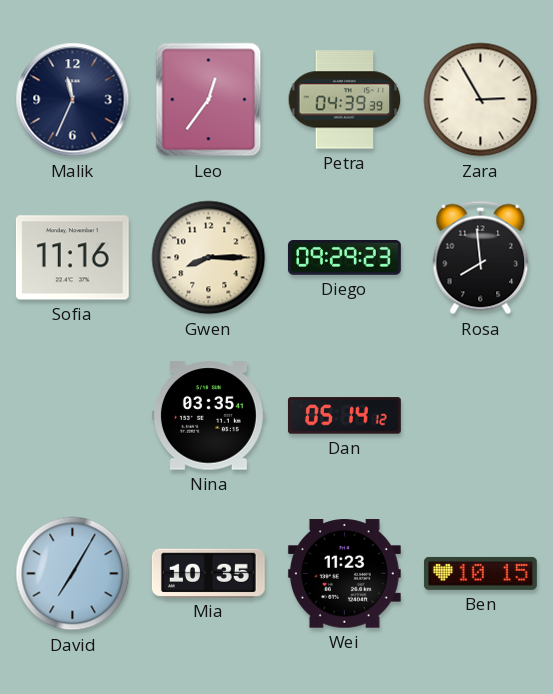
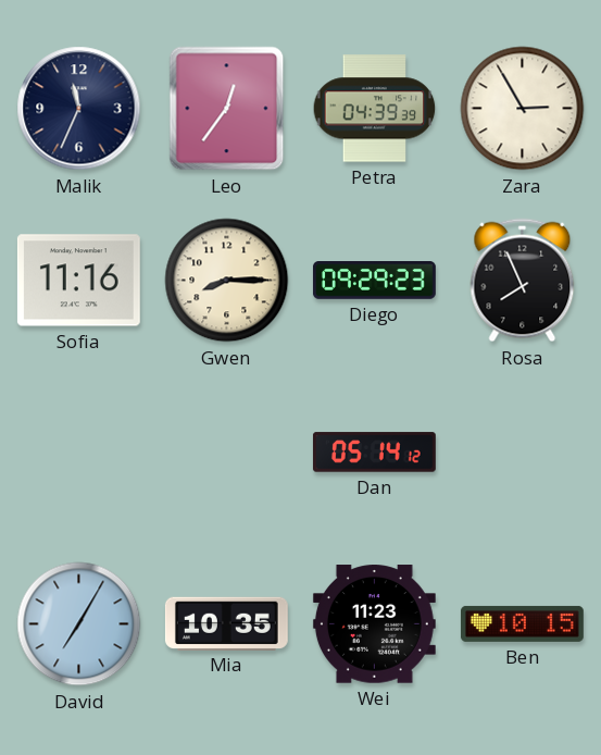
Rosa: 7:59 -> 7:56 (523, 281)
Nina: 03:35 -> none (208, 416)
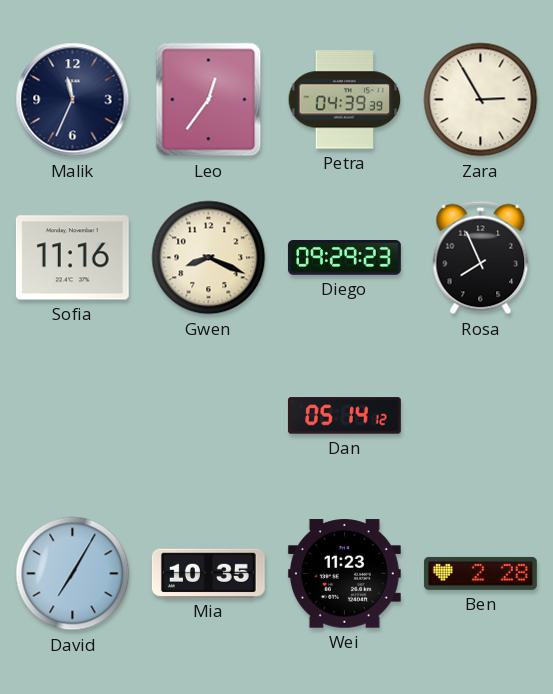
Gwen: 8:15 -> 8:19 (209, 258)
Ben: 10:15 -> 2:28 (480, 573)
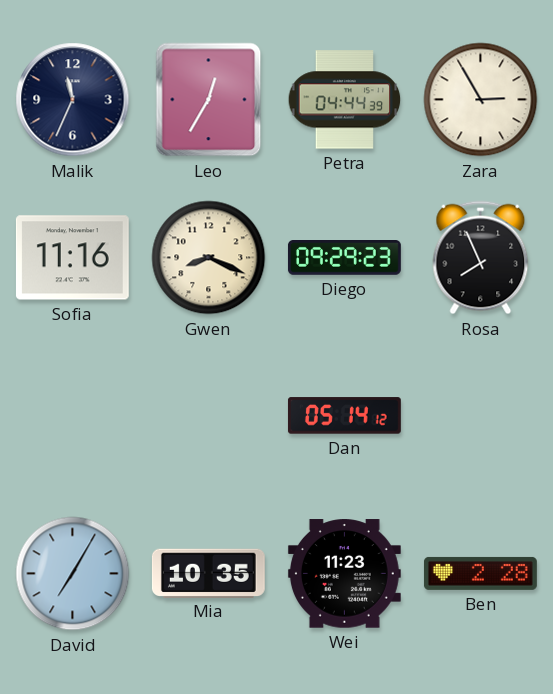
Leo: 12:36 -> 12:35 (209, 100)
Petra: 04:39 -> 04:44 (345, 100)
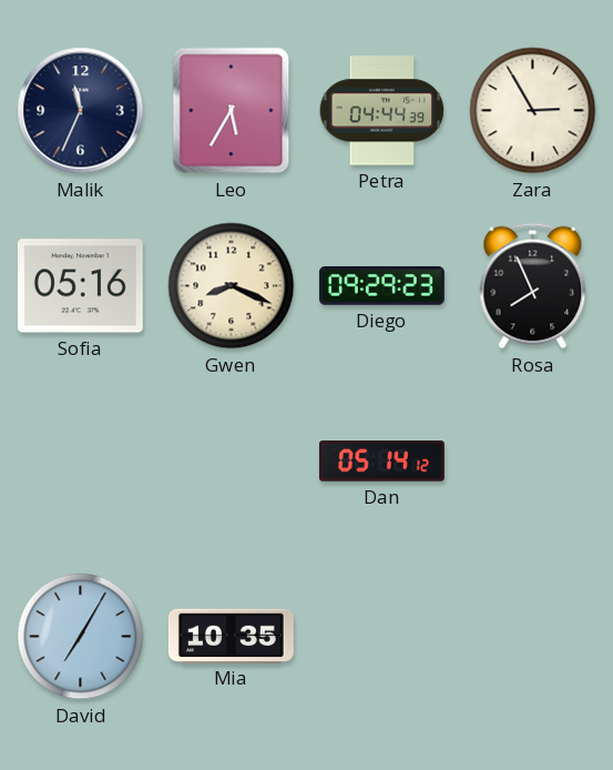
Leo: 12:35 -> 5:35 (232, 111)
Sofia: 11:16 -> 05:16 (80, 286)
Wei: 11:23 -> none (344, 574)
Ben: 2:28 -> none (480, 573)
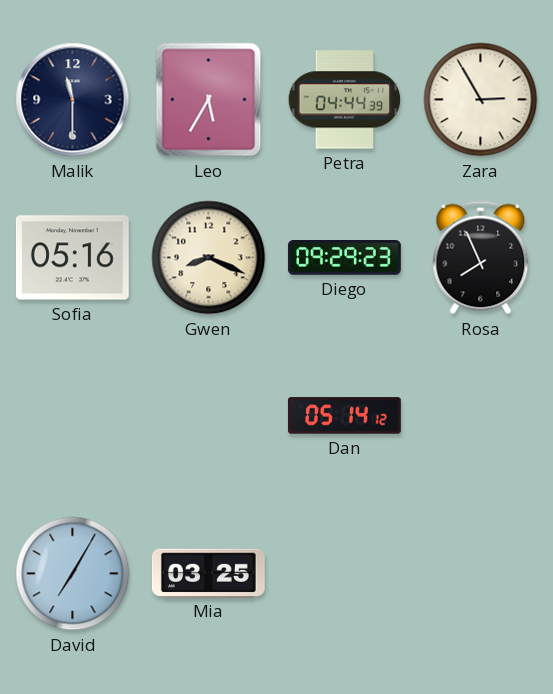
Malik: 11:34 -> 11:30 (73, 100)
Mia: 10:35 -> 03:25 (208, 573)
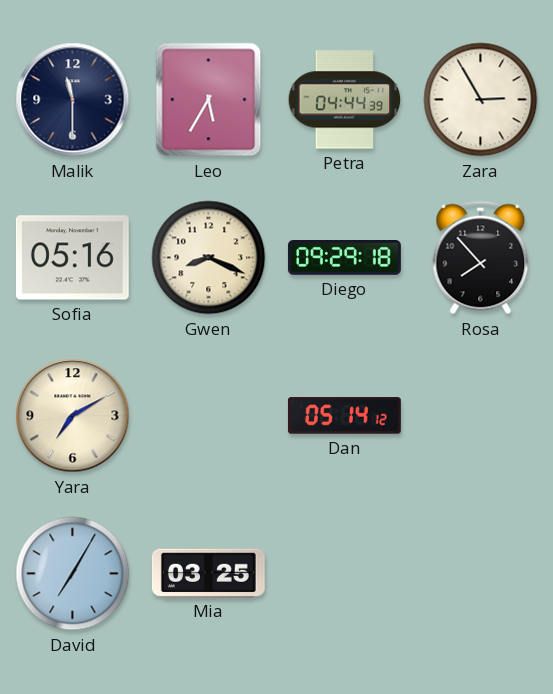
Diego: 09:29:23 -> 09:29:18 (344, 258)
Rosa: 7:56 -> 7:53 (481, 258)
Yara: none -> 7:10 (73, 416)
